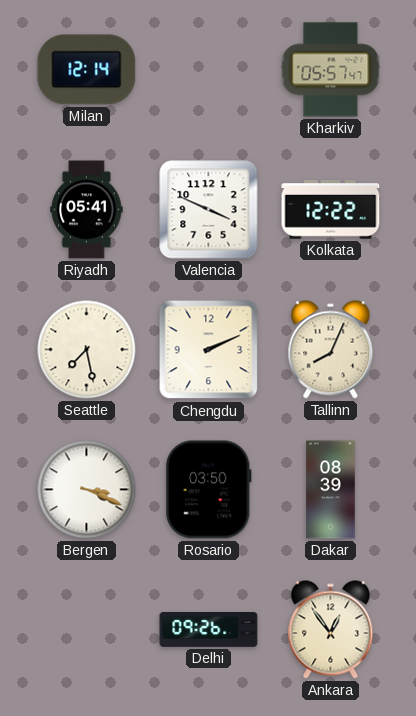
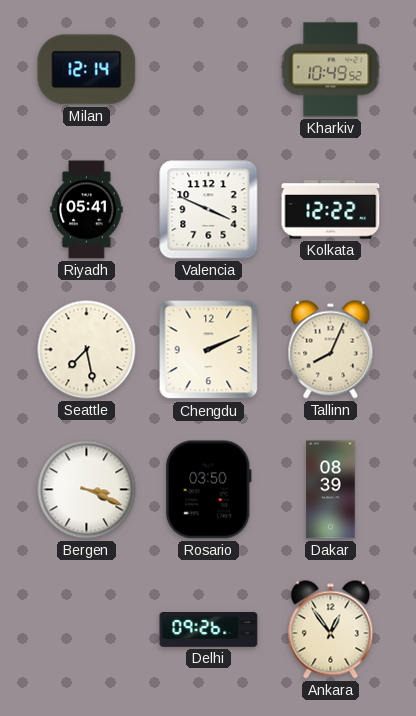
Kharkiv: 05:57 -> 10:49 (331, 70)
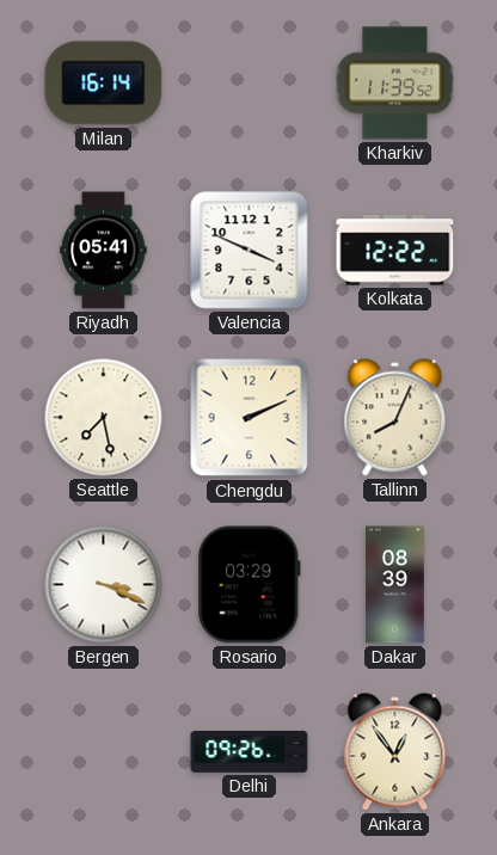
Milan: 12:14 -> 16:14 (104, 84)
Kharkiv: 10:49 -> 11:39 (395, 84)
Rosario: 03:50 -> 03:29 (250, 585)
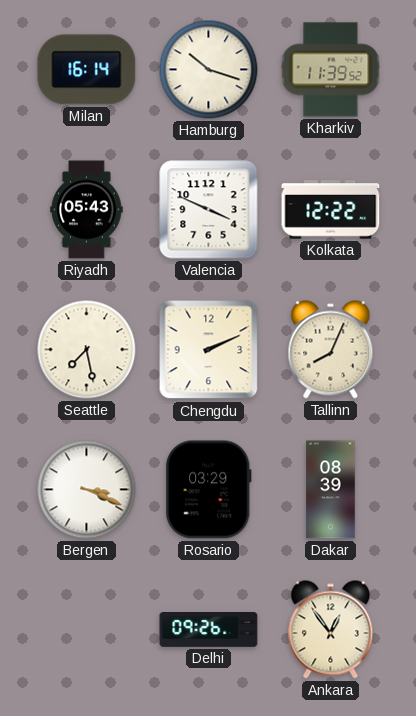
Hamburg: none -> 10:18 (209, 70)
Riyadh: 05:41 -> 05:43 (87, 210)
